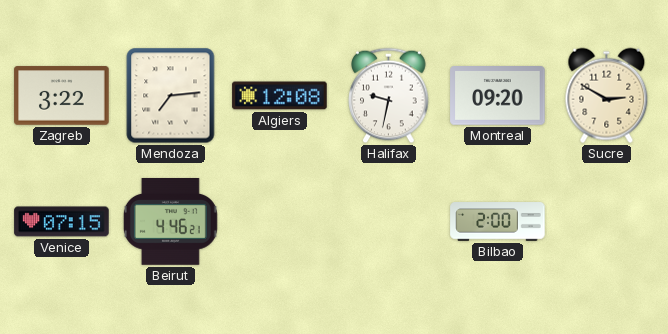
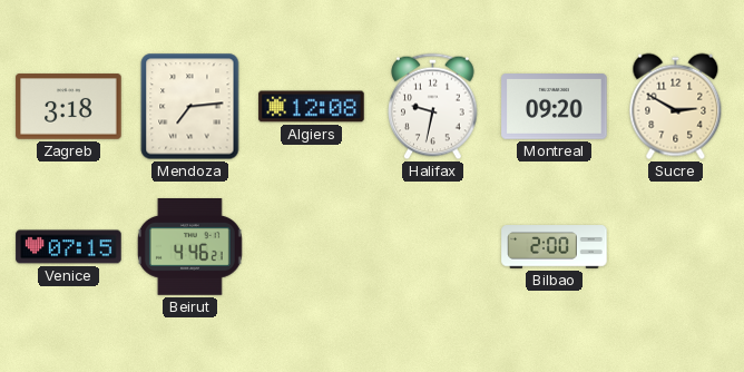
Zagreb: 3:22 -> 3:18 (69, 107)
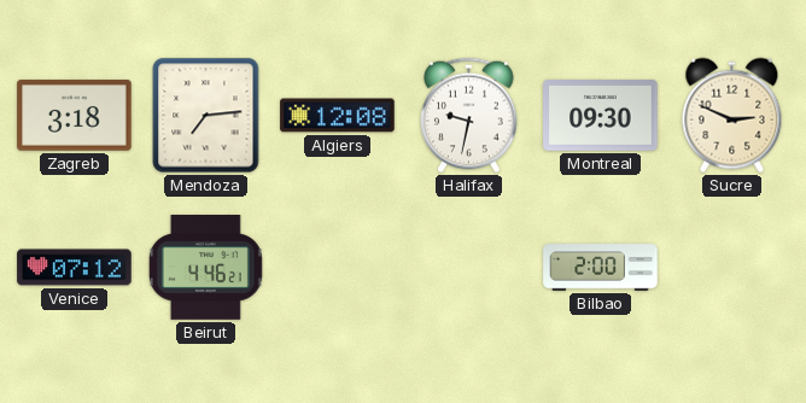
Montreal: 09:20 -> 09:30 (601, 116)
Sucre: 2:50 -> 2:49 (732, 116)
Venice: 07:15 -> 07:12 (75, 268)
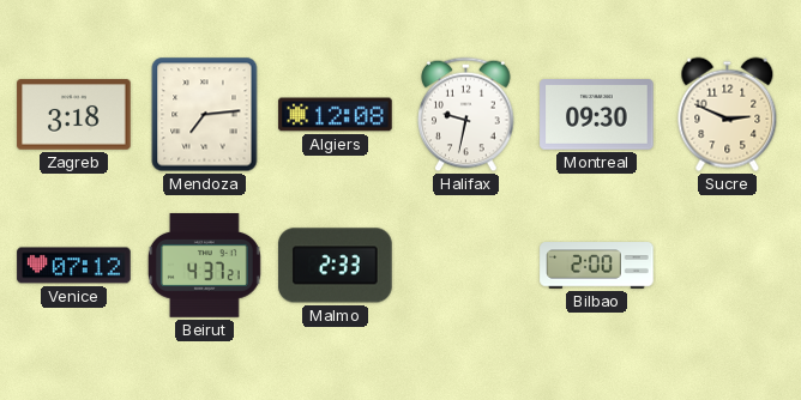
Beirut: 4:46 -> 4:37 (204, 266)
Malmo: none -> 2:33 (336, 266)
